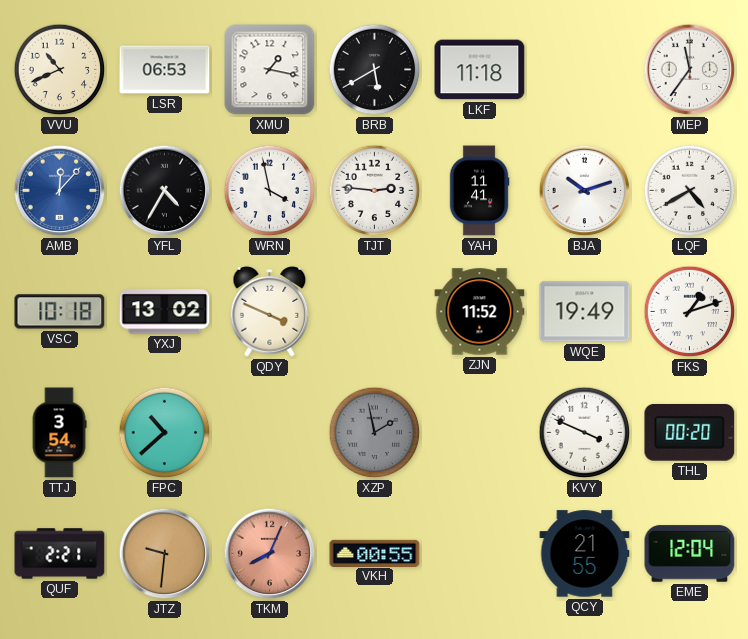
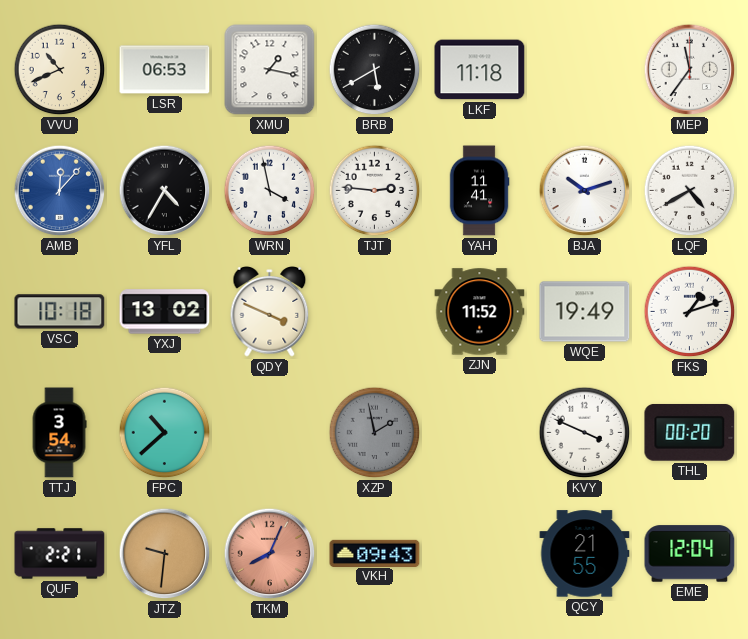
VKH: 00:55 -> 09:43 (375, 553)
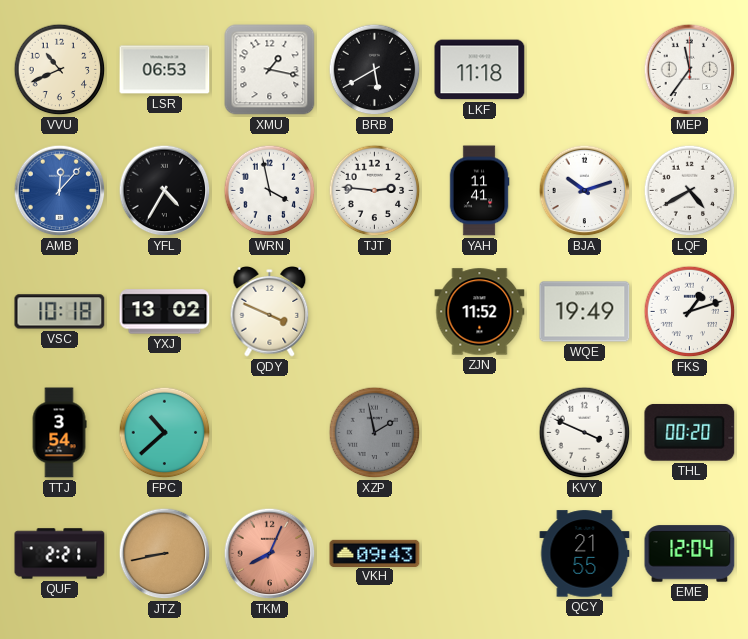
JTZ: 9:31 -> 8:43 (165, 554)
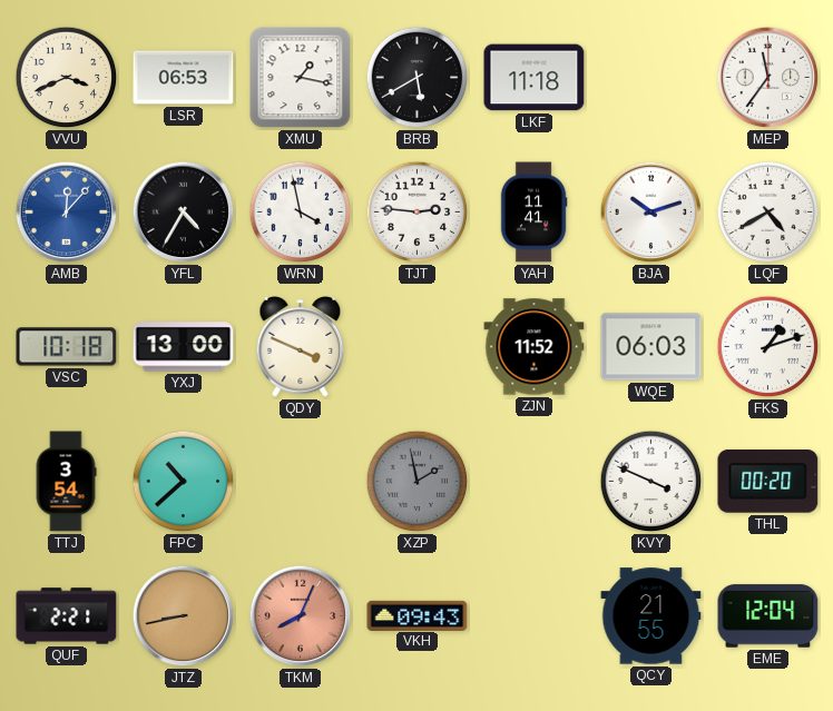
VVU: 10:41 -> 3:41 (67, 78)
YXJ: 13:02 -> 13:00 (184, 347)
WQE: 19:49 -> 06:03 (651, 347)
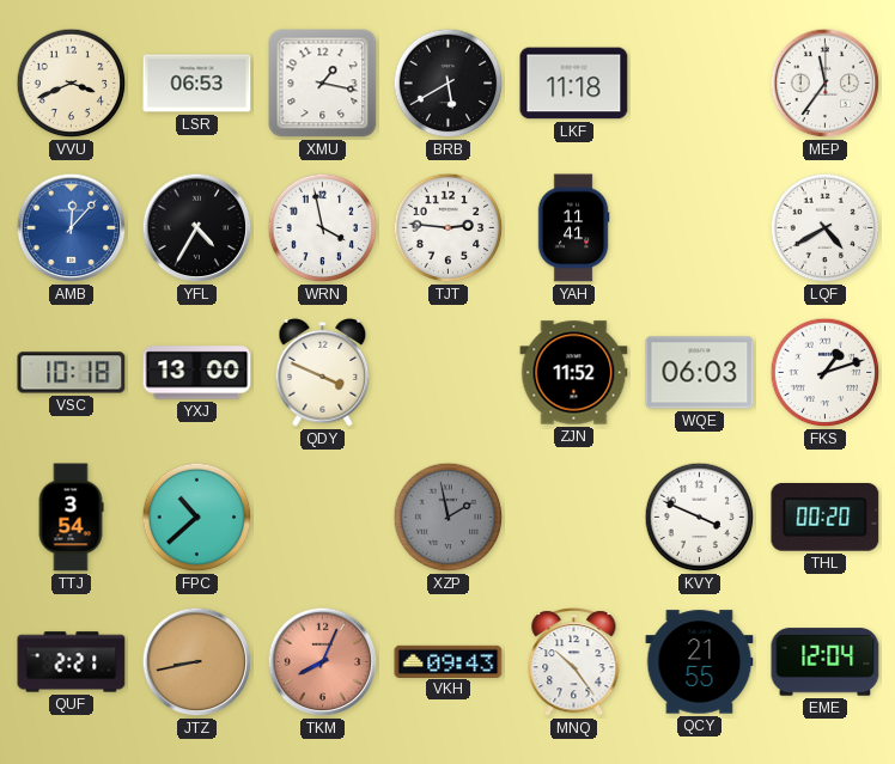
BJA: 10:12 -> none (651, 213)
MNQ: none -> 10:24 (574, 662)
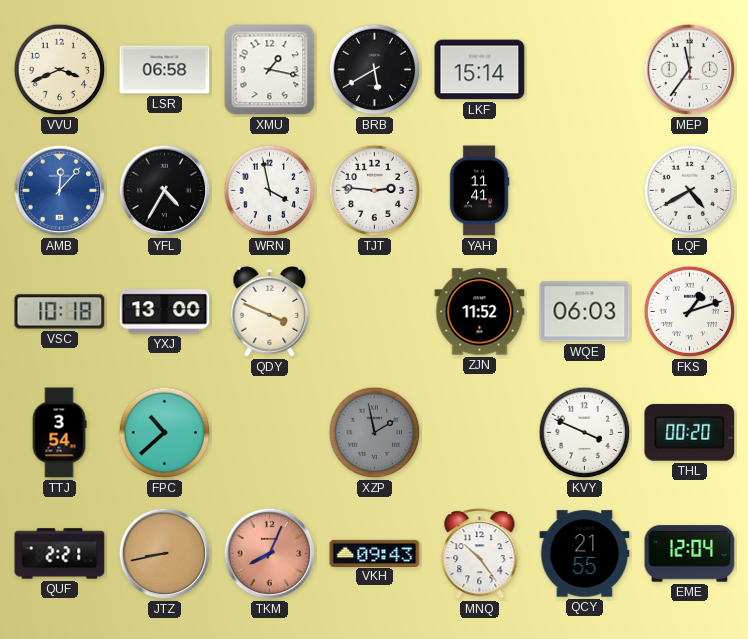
LSR: 06:53 -> 06:58 (165, 70)
LKF: 11:18 -> 15:14 (480, 70)
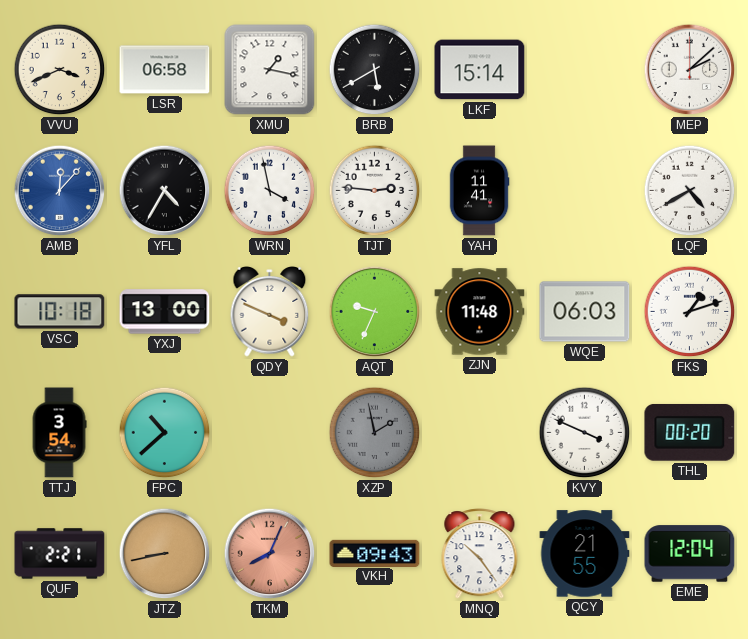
MEP: 11:36 -> 2:08 (690, 70)
AQT: none -> 9:34 (375, 312)
ZJN: 11:52 -> 11:48 (480, 312)
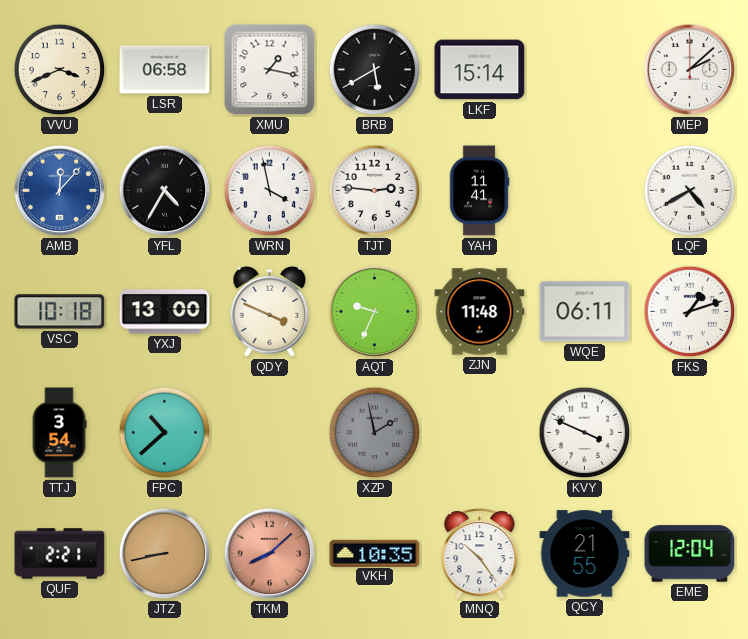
WQE: 06:03 -> 06:11 (585, 312)
THL: 00:20 -> none (690, 432)
TKM: 8:04 -> 8:08 (270, 554)
VKH: 09:43 -> 10:35 (375, 553)
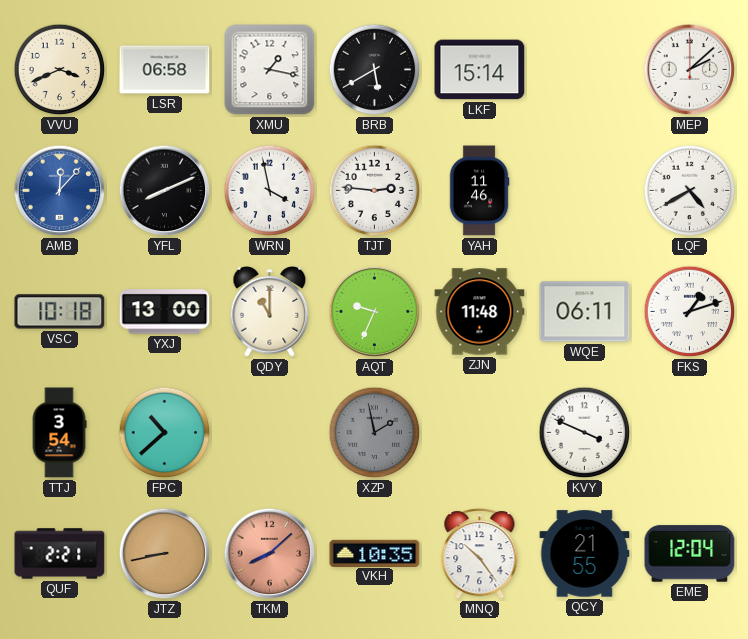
YFL: 4:35 -> 8:11 (165, 191)
YAH: 11:41 -> 11:46 (479, 191)
QDY: 3:49 -> 11:00 (270, 312)
